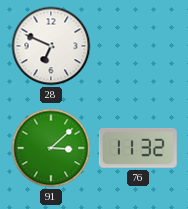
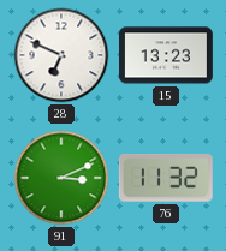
15: none -> 13:23 (167, 55)
91: 3:08 -> 3:11 (61, 178)
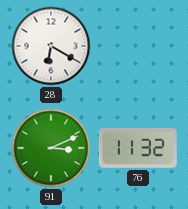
28: 6:49 -> 6:20 (51, 46)
15: 13:23 -> none (167, 55)
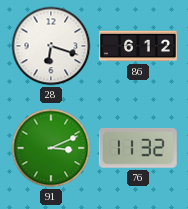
28: 6:20 -> 6:18 (51, 46)
86: none -> 6:12 (139, 46)
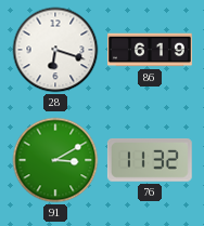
86: 6:12 -> 6:19 (151, 50)
91: 3:11 -> 3:10 (55, 160)
